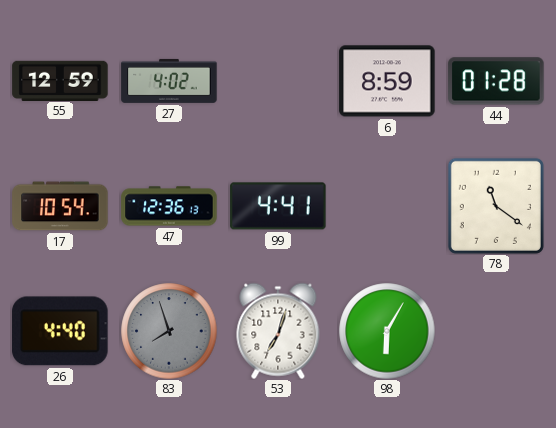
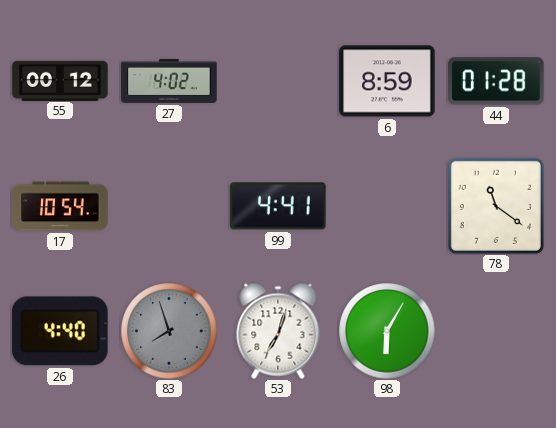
55: 12:59 -> 00:12 (60, 80)
47: 12:36 -> none (169, 206)
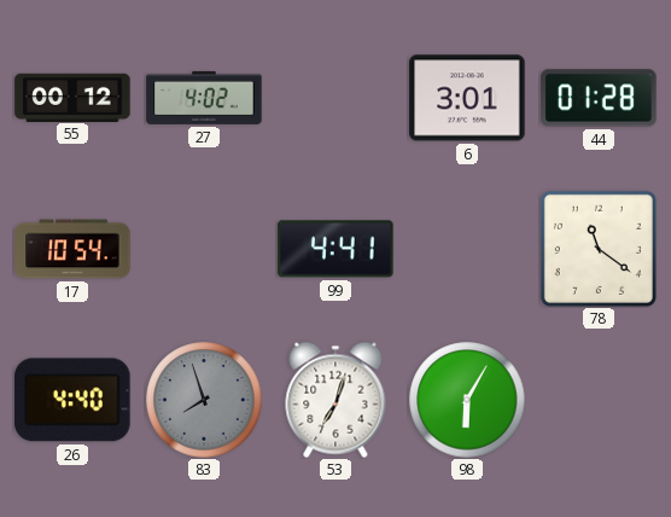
6: 8:59 -> 3:01 (467, 98)
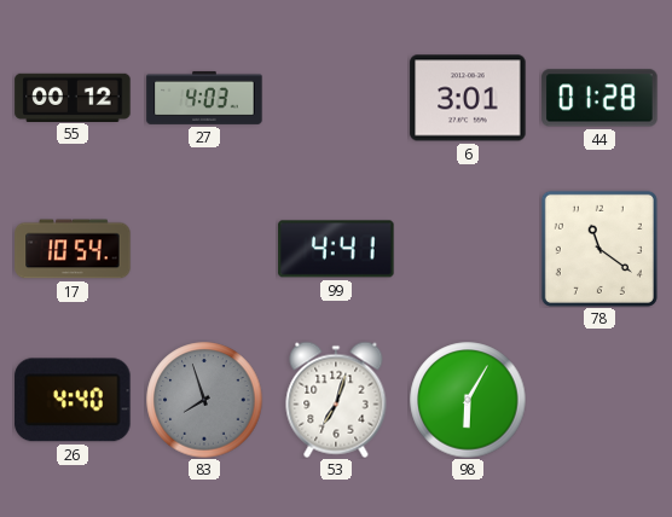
27: 4:02 -> 4:03 (204, 98)
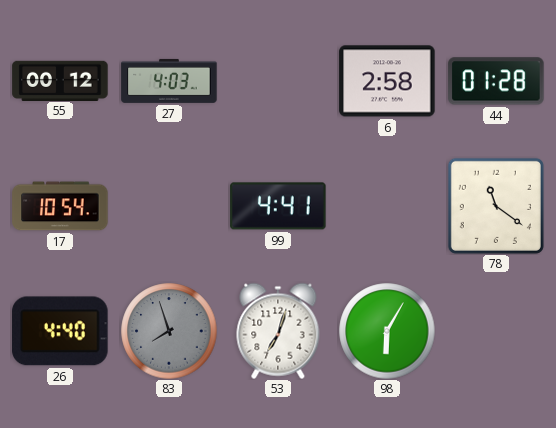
6: 3:01 -> 2:58 (387, 81)
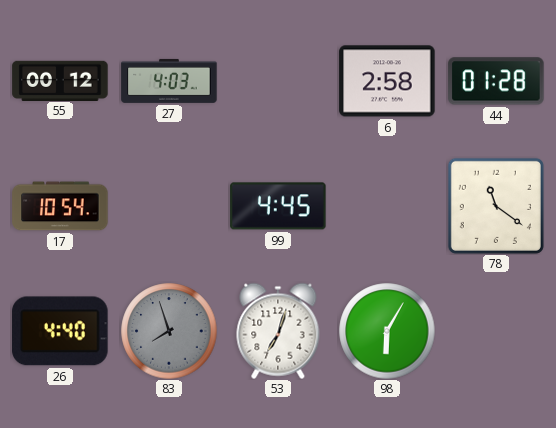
99: 4:41 -> 4:45 (278, 206)
